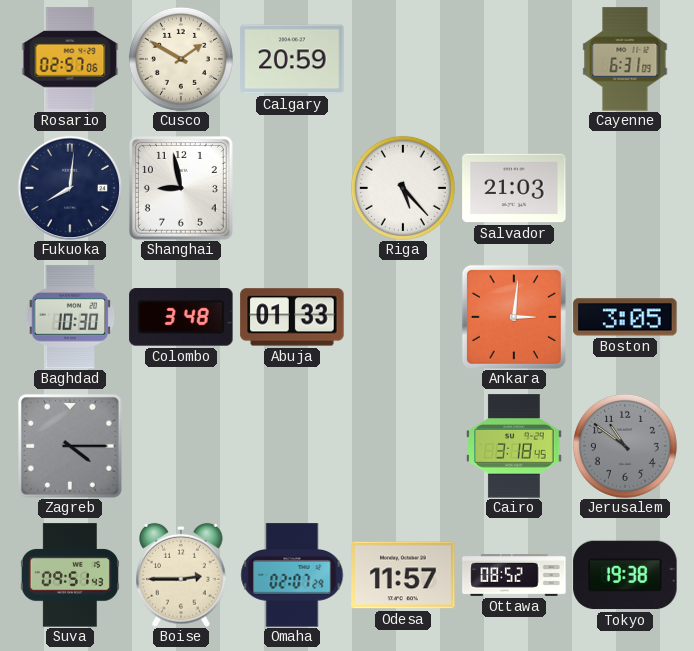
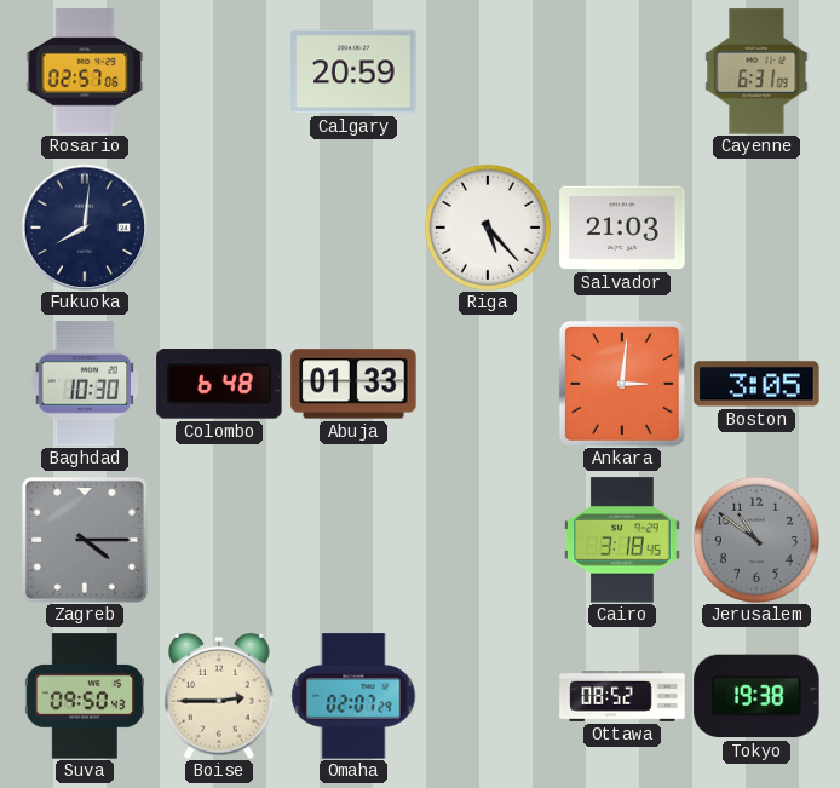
Cusco: 1:50 -> none (181, 59)
Shanghai: 8:58 -> none (181, 188)
Colombo: 3:48 -> 6:48 (219, 384)
Suva: 09:51 -> 09:50 (85, 696)
Odesa: 11:57 -> none (403, 575)
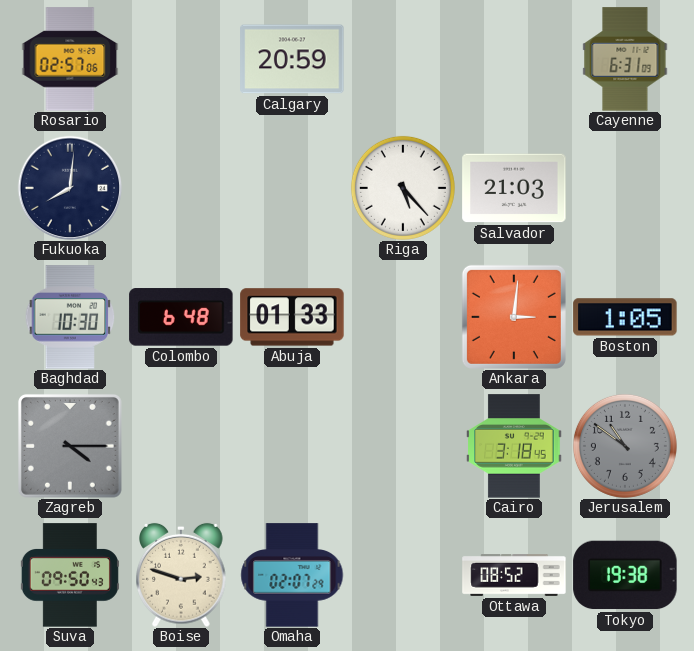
Boston: 3:05 -> 1:05 (625, 317)
Boise: 2:45 -> 2:48 (181, 575)
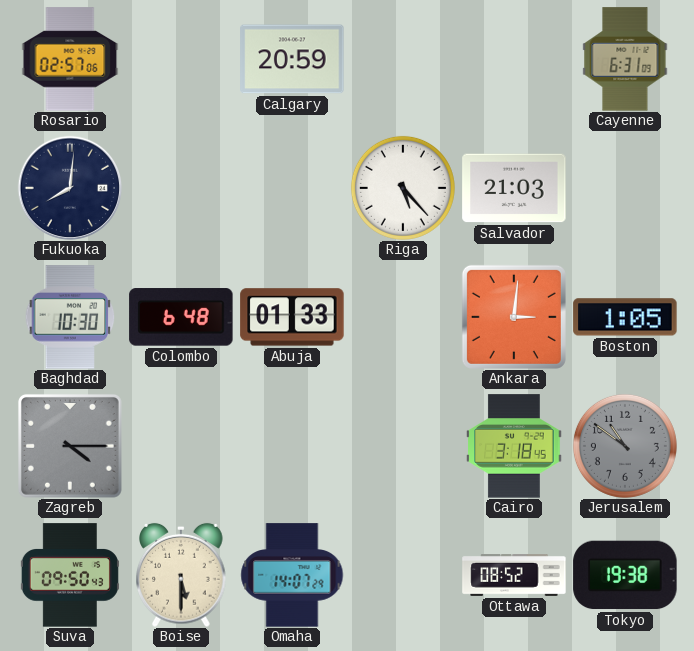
Boise: 2:48 -> 5:30 (181, 575)
Omaha: 02:07 -> 14:07 (292, 575)
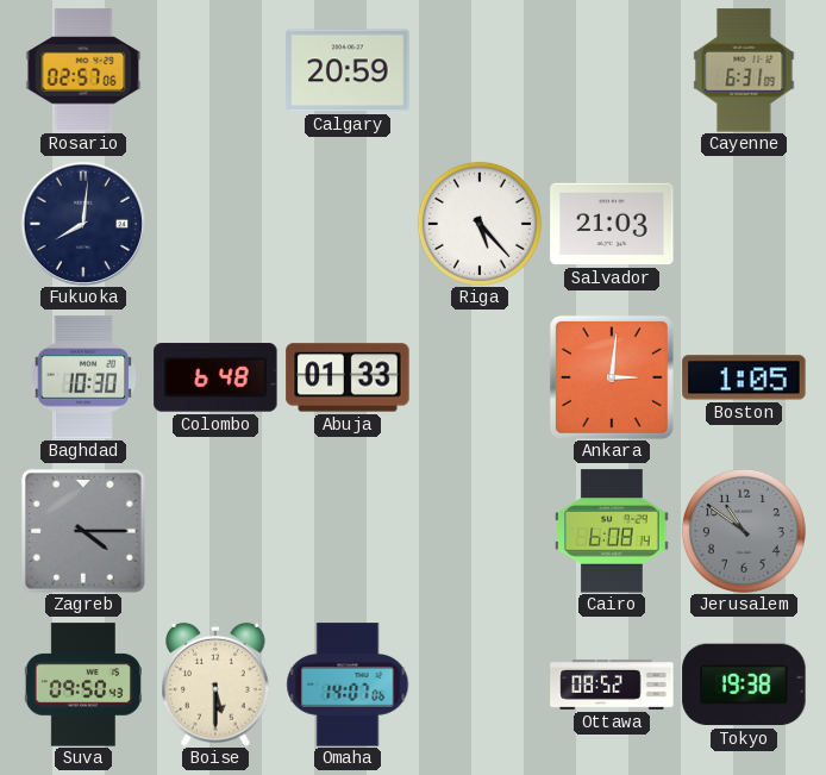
Cairo: 3:18 -> 6:08 (612, 531)
Omaha: 14:07:29 -> 14:07:06 (348, 685)
